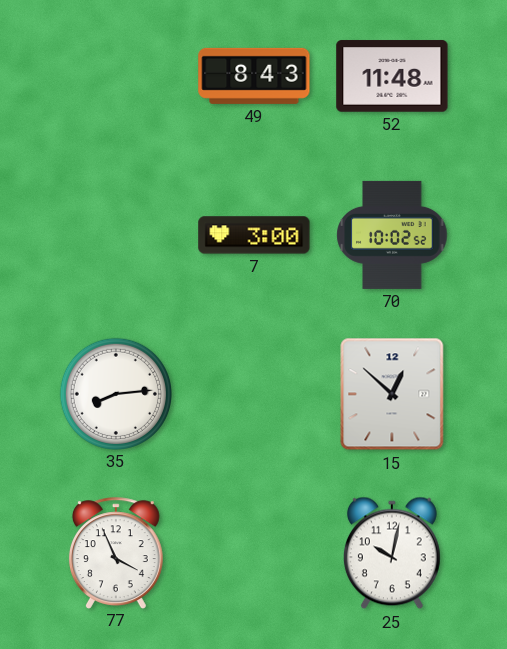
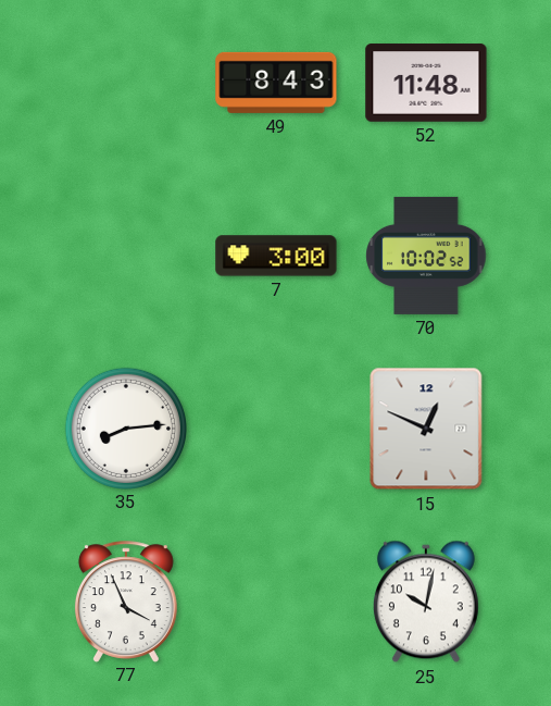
15: 12:52 -> 12:49 (426, 429)
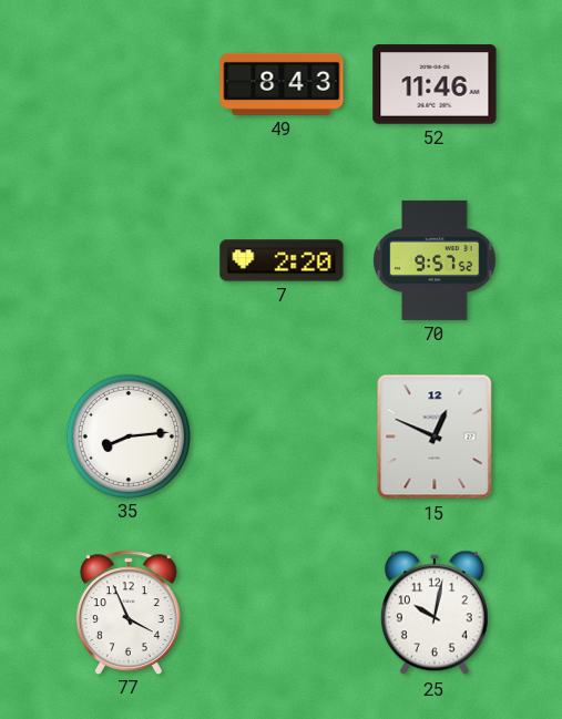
52: 11:48 -> 11:46 (435, 84)
7: 3:00 -> 2:20 (282, 260)
70: 10:02 -> 9:57 (435, 260)
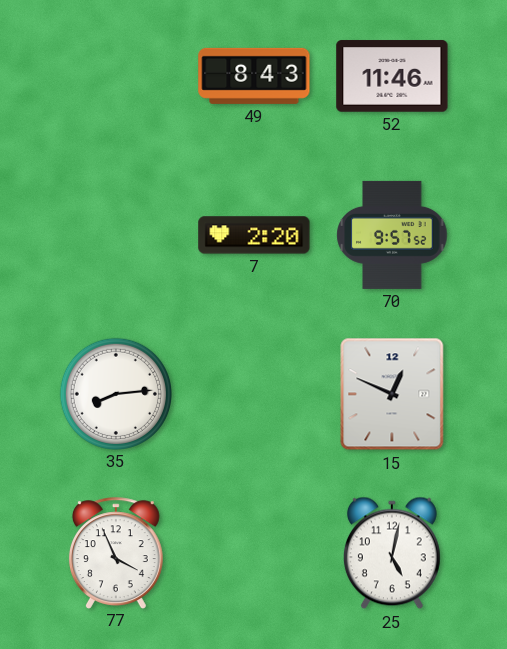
25: 10:02 -> 5:02 (392, 553)
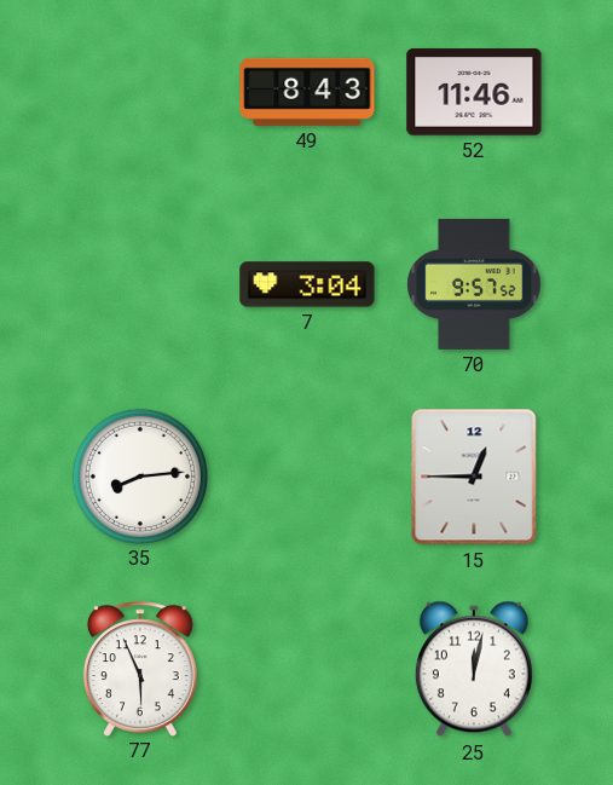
7: 2:20 -> 3:04 (307, 284)
15: 12:49 -> 12:45 (474, 477)
77: 3:56 -> 5:56 (140, 669)
25: 5:02 -> 12:02 (474, 669)
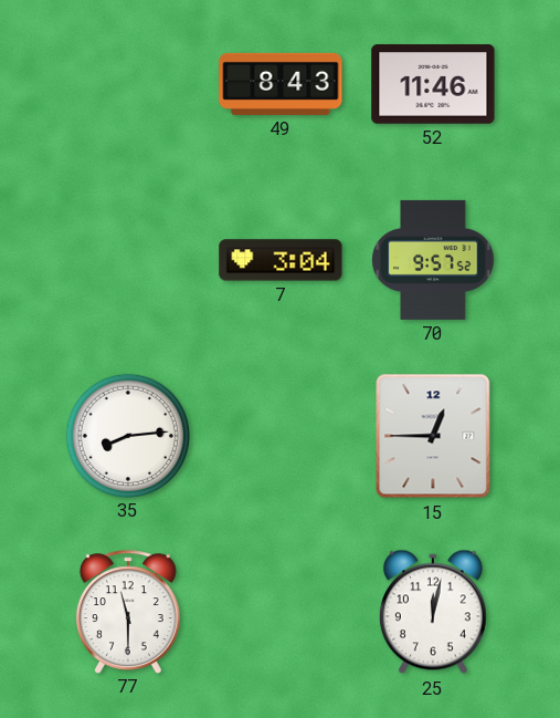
77: 5:56 -> 11:30 (128, 612)
